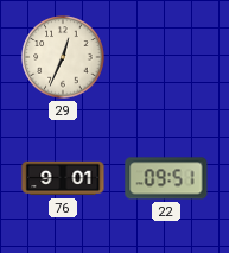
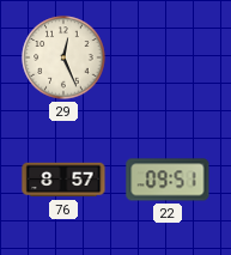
29: 12:34 -> 12:26 (63, 57)
76: 9:01 -> 8:57 (63, 180)
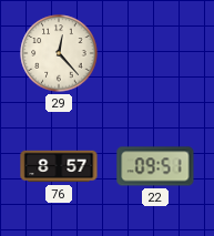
29: 12:26 -> 12:23 (59, 53)
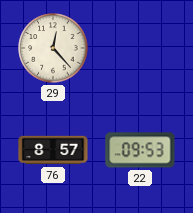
22: 09:51 -> 09:53 (140, 150)
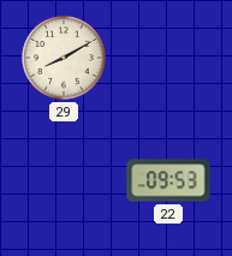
29: 12:23 -> 8:10 (64, 58)
76: 8:57 -> none (53, 150)
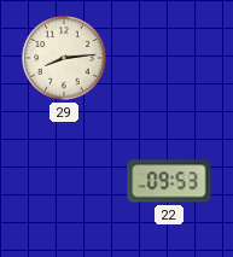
29: 8:10 -> 8:14 (64, 58)
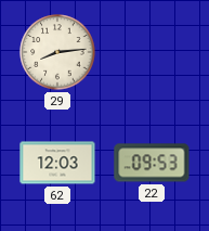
62: none -> 12:03 (57, 163)
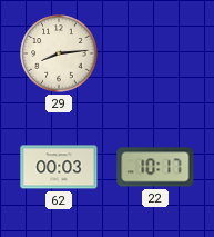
62: 12:03 -> 00:03 (59, 167)
22: 09:53 -> 10:17 (155, 167)
